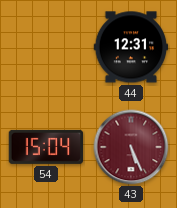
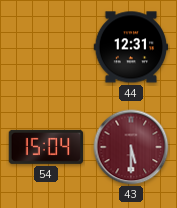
43: 5:26 -> 5:30 (131, 147)
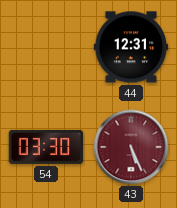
54: 15:04 -> 03:30 (46, 147)
43: 5:30 -> 5:26 (131, 147)
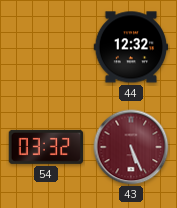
44: 12:31 -> 12:32 (131, 47)
54: 03:30 -> 03:32 (46, 147)
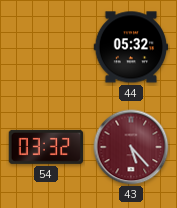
44: 12:32 -> 05:32 (131, 47)
43: 5:26 -> 5:23 (131, 147)
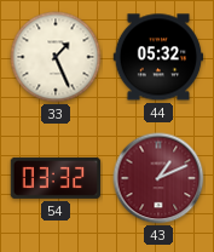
33: none -> 1:26 (56, 57)
43: 5:23 -> 1:11 (158, 178)
